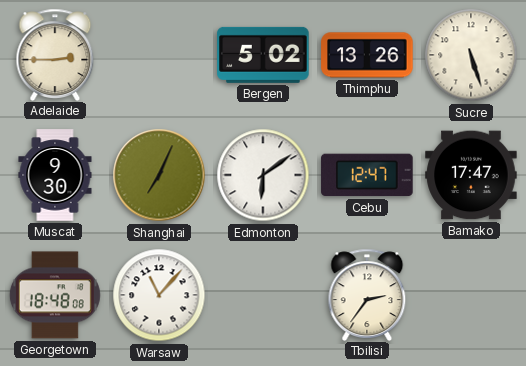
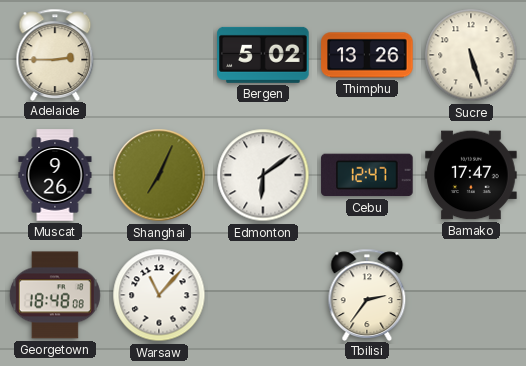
Muscat: 9:30 -> 9:26 (55, 175)
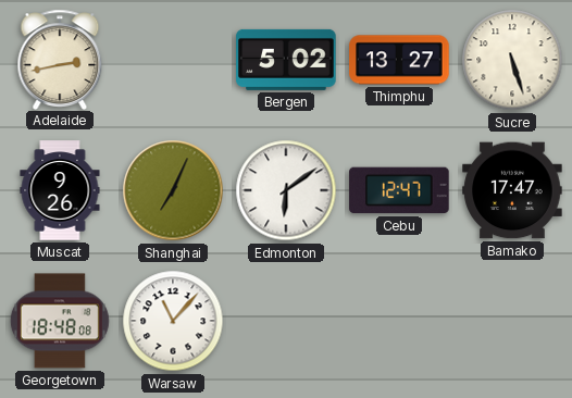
Adelaide: 2:45 -> 2:43 (60, 59)
Thimphu: 13:26 -> 13:27 (399, 60)
Tbilisi: 2:36 -> none (367, 294)
